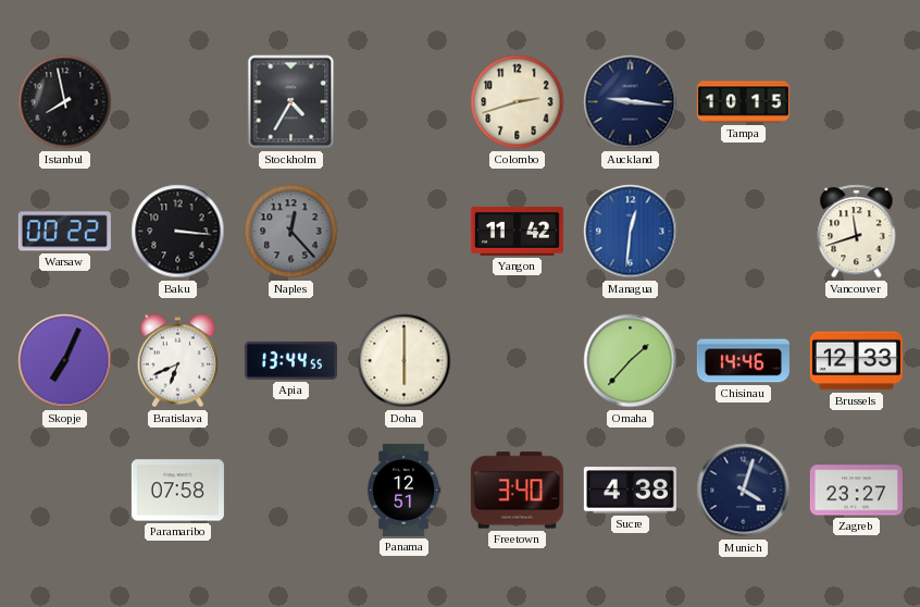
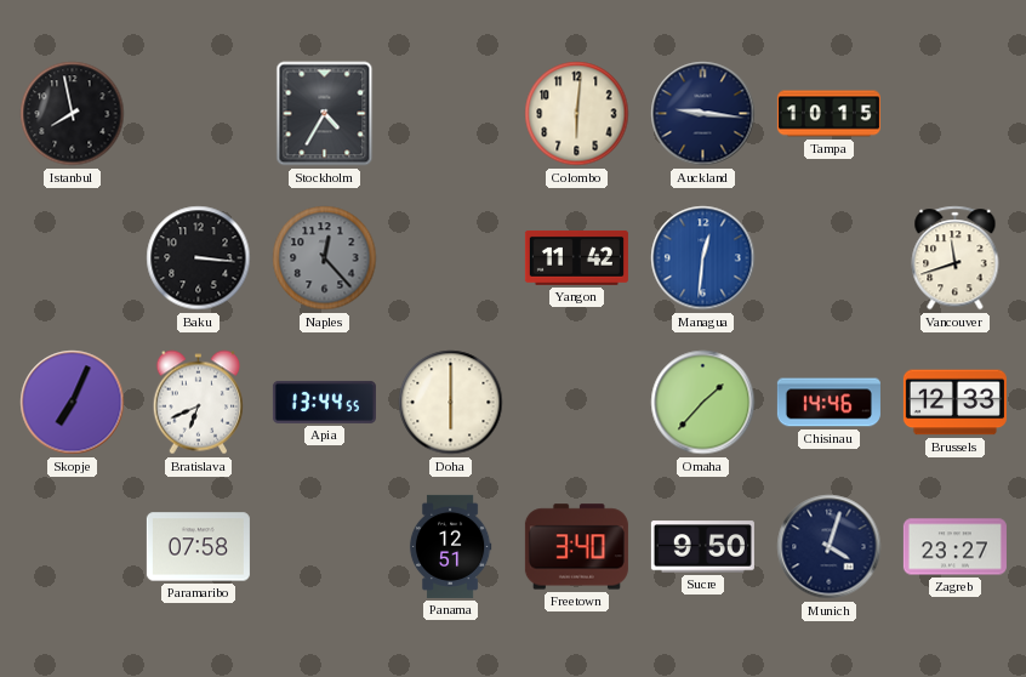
Colombo: 2:42 -> 6:01 (577, 114)
Warsaw: 00:22 -> none (64, 232)
Sucre: 4:38 -> 9:50 (702, 547)
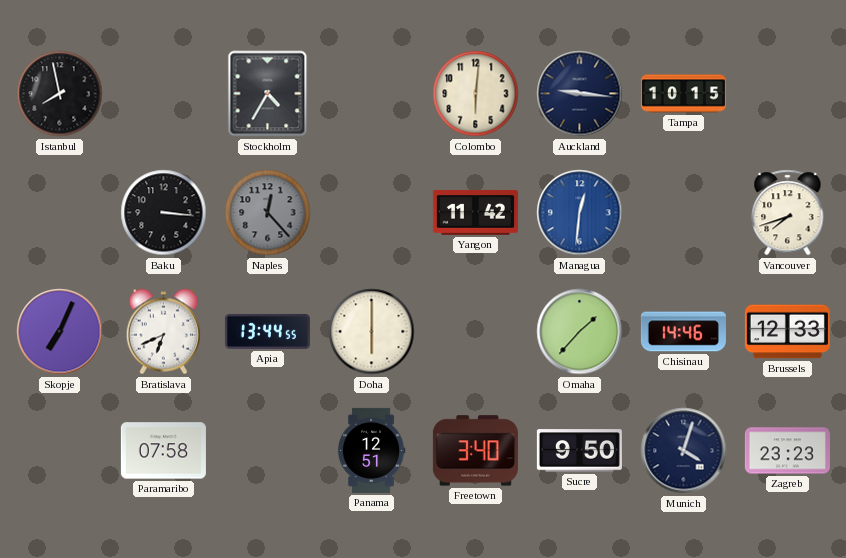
Vancouver: 11:42 -> 7:42 (788, 213)
Zagreb: 23:27 -> 23:23 (787, 451)
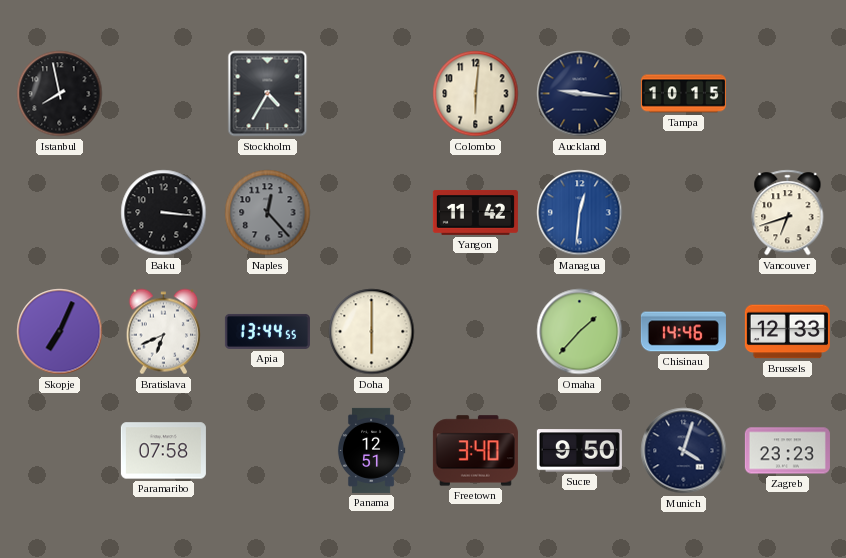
Vancouver: 7:42 -> 6:42 (788, 213)
